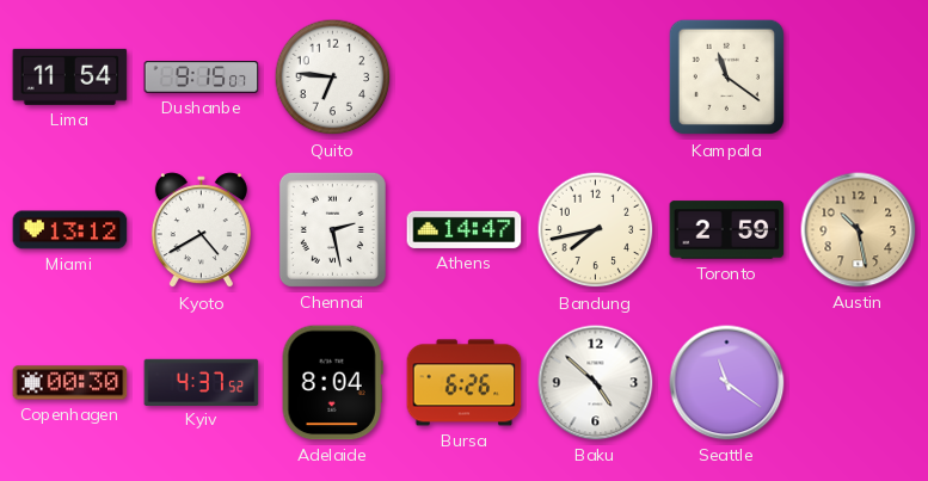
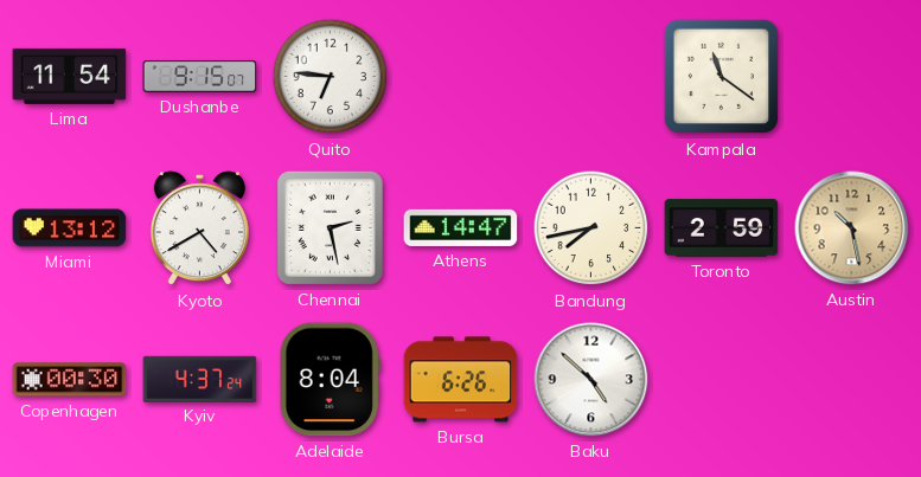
Kyiv: 4:37:52 -> 4:37:24 (200, 379)
Seattle: 11:21 -> none (727, 383)
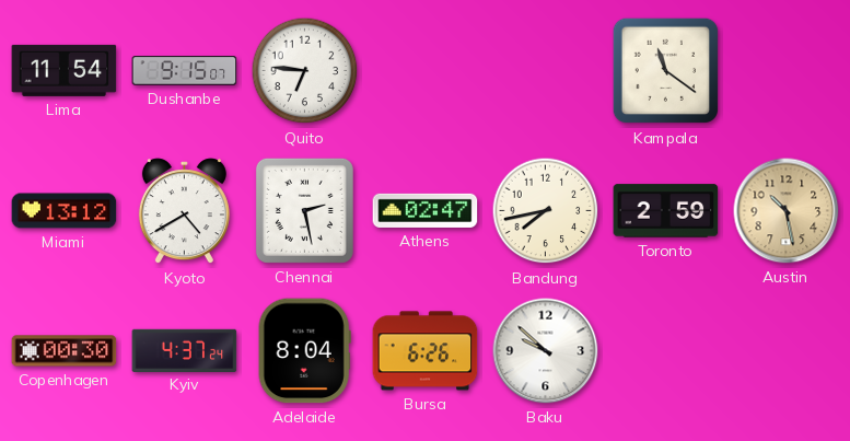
Athens: 14:47 -> 02:47 (426, 210)
Baku: 4:52 -> 9:52 (546, 351)
